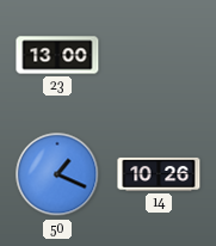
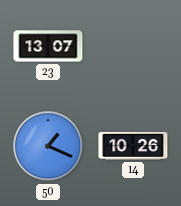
23: 13:00 -> 13:07 (48, 46)
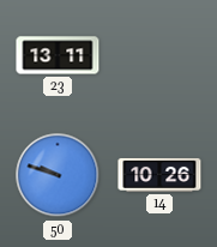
23: 13:07 -> 13:11 (58, 55)
50: 1:19 -> 9:48 (58, 175)
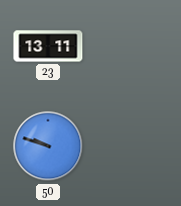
14: 10:26 -> none (159, 175)
